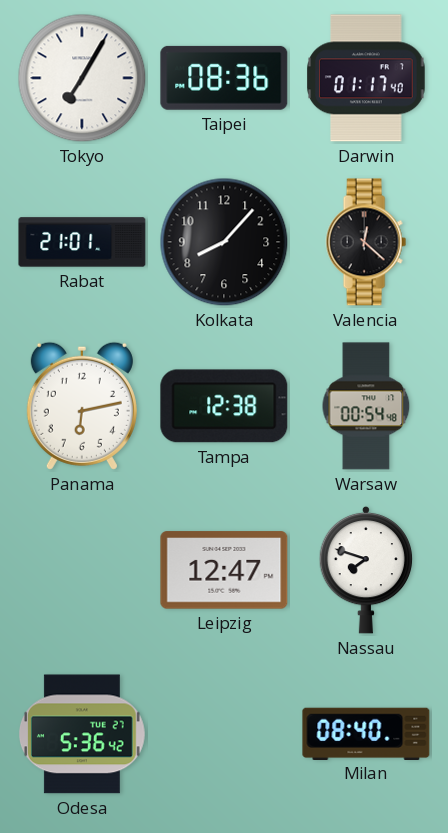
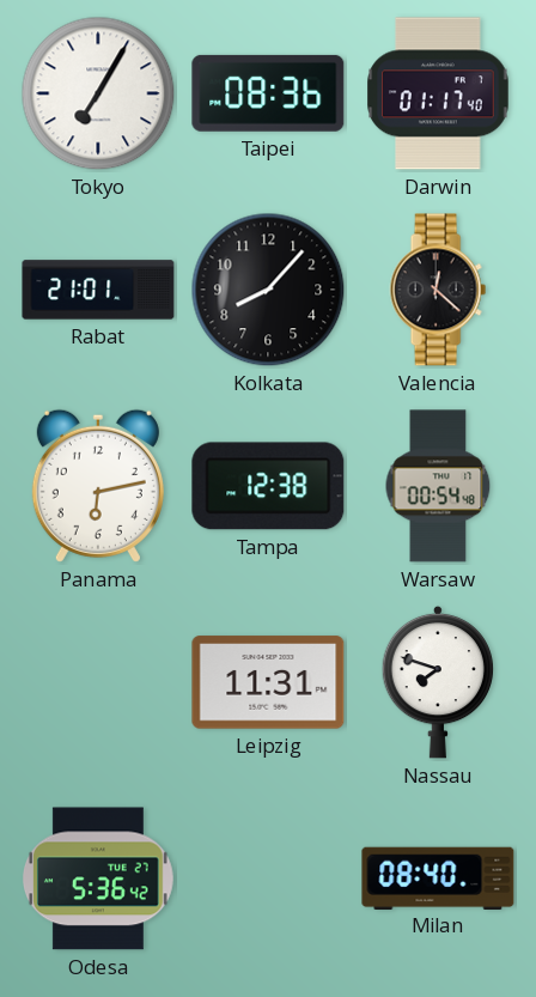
Leipzig: 12:47 -> 11:31 (268, 682)
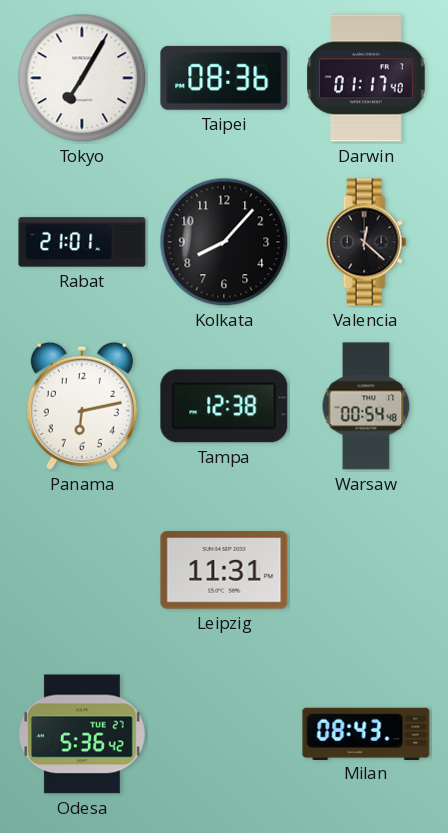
Nassau: 7:48 -> none (438, 682)
Milan: 08:40 -> 08:43 (366, 733)
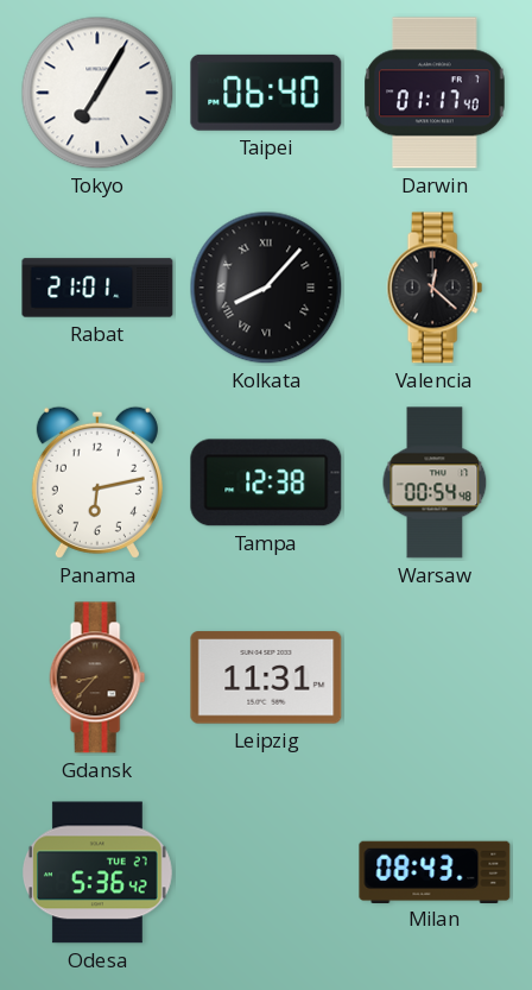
Taipei: 08:36 -> 06:40 (266, 93)
Kolkata numerals: Arabic -> Roman (266, 288)
Gdansk: none -> 8:37 (97, 677)
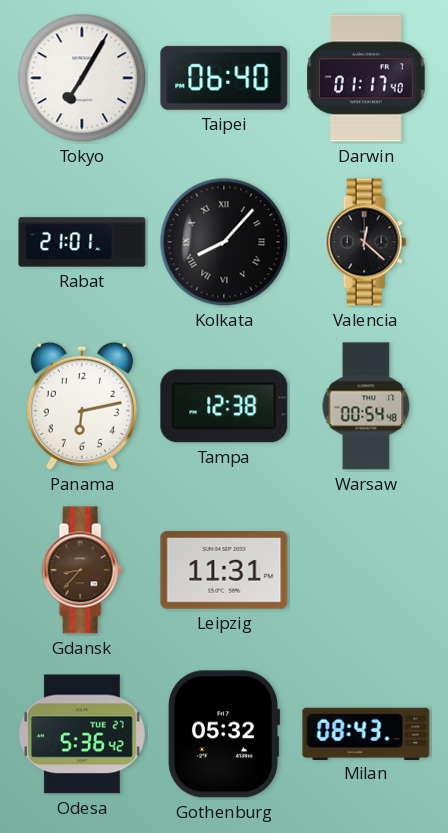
Gothenburg: none -> 05:32 (224, 734)
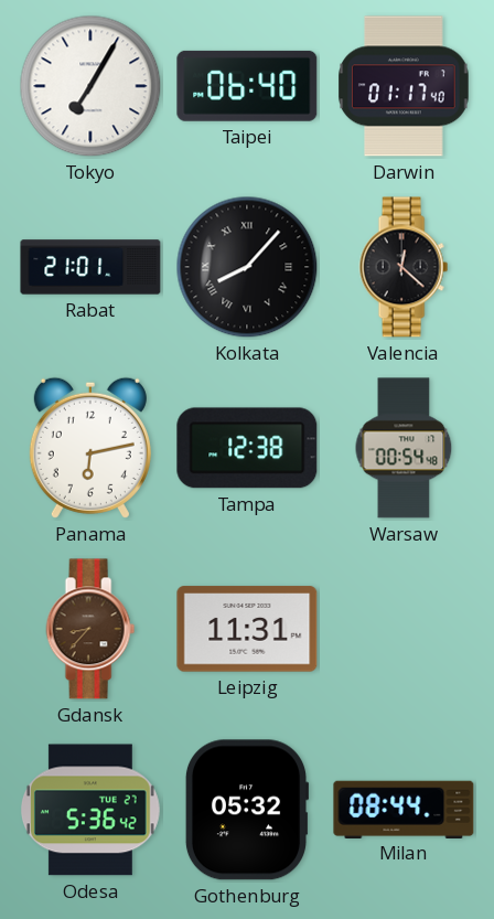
Milan: 08:43 -> 08:44 (404, 809)
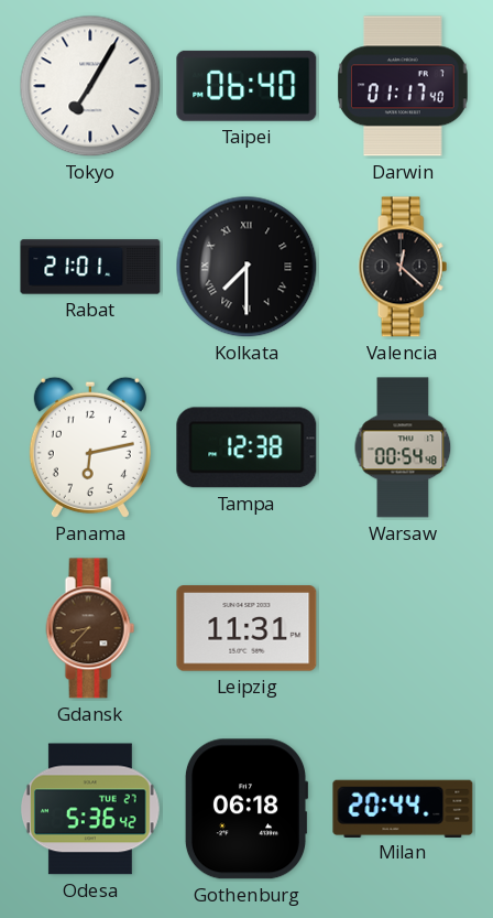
Kolkata: 8:07 -> 7:30 (246, 267)
Gothenburg: 05:32 -> 06:18 (246, 809)
Milan: 08:44 -> 20:44 (403, 808)
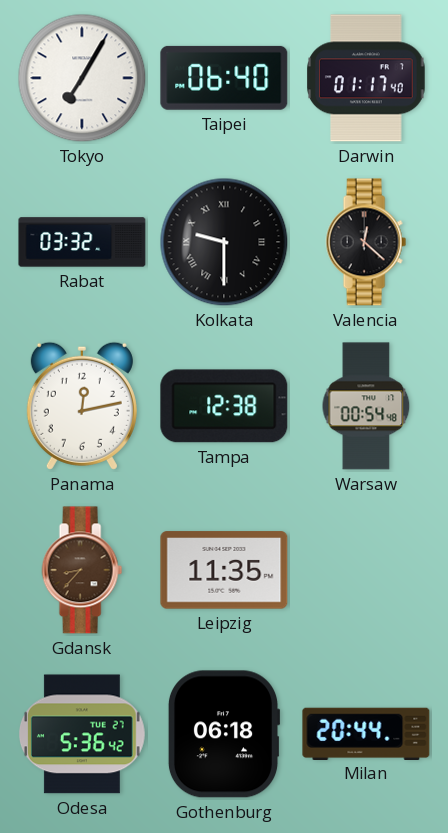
Rabat: 21:01 -> 03:32 (82, 242)
Kolkata: 7:30 -> 9:30 (224, 242)
Panama: 6:13 -> 12:13 (82, 406)
Leipzig: 11:31 -> 11:35 (224, 570)
